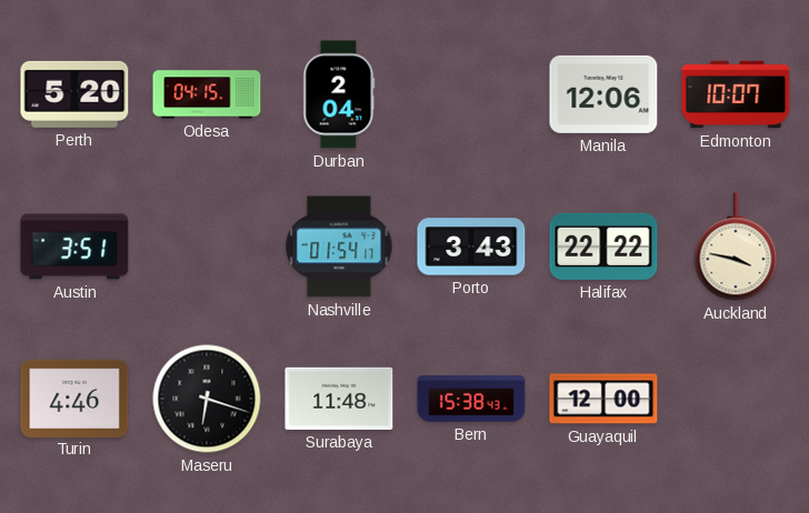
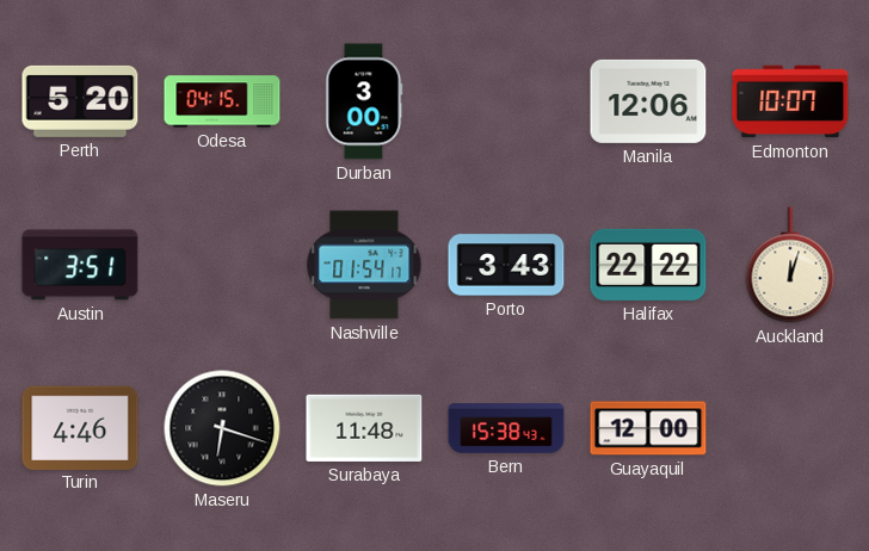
Durban: 2:04 -> 3:00 (364, 101)
Auckland: 3:47 -> 12:03 (790, 265)
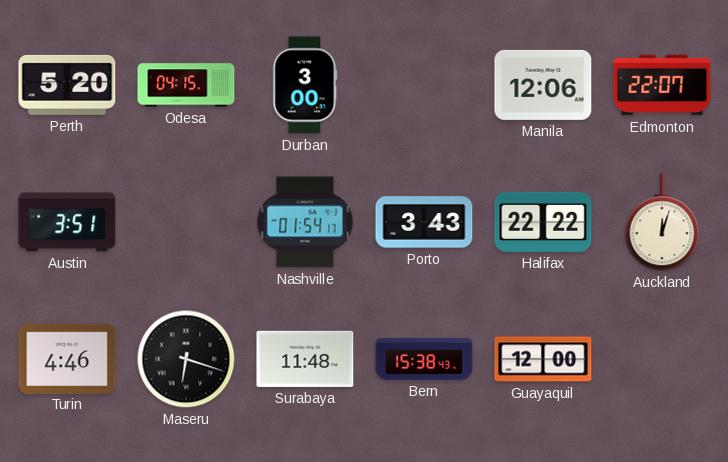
Edmonton: 10:07 -> 22:07 (662, 85)
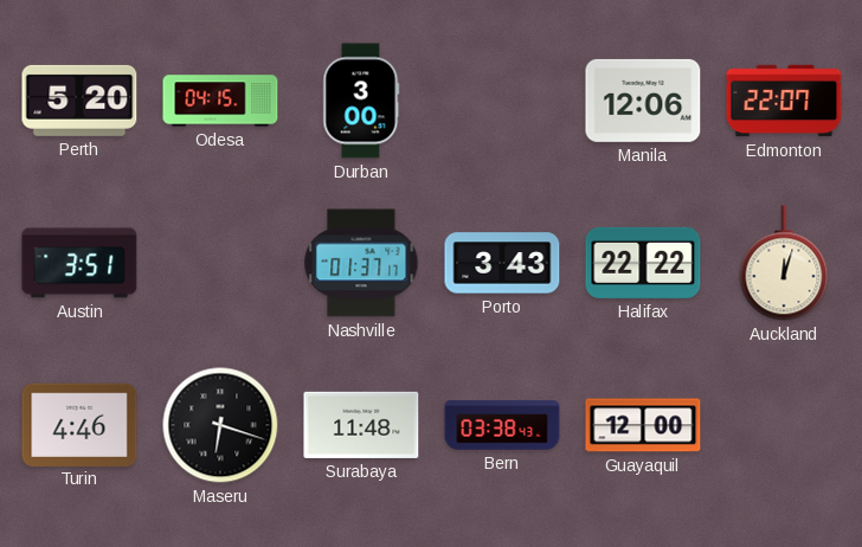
Nashville: 01:54 -> 01:37 (361, 263)
Bern: 15:38 -> 03:38 (502, 425)
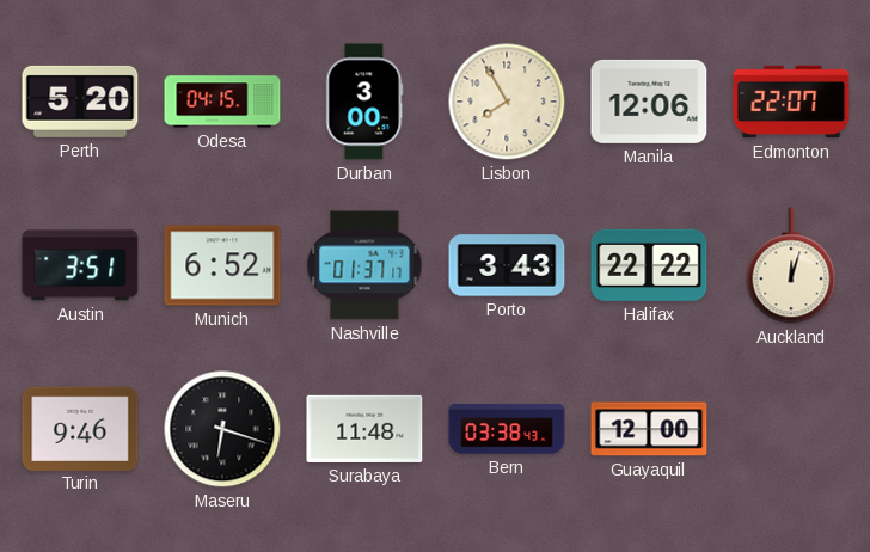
Lisbon: none -> 7:55 (507, 102)
Munich: none -> 6:52 (222, 265)
Turin: 4:46 -> 9:46 (80, 428)
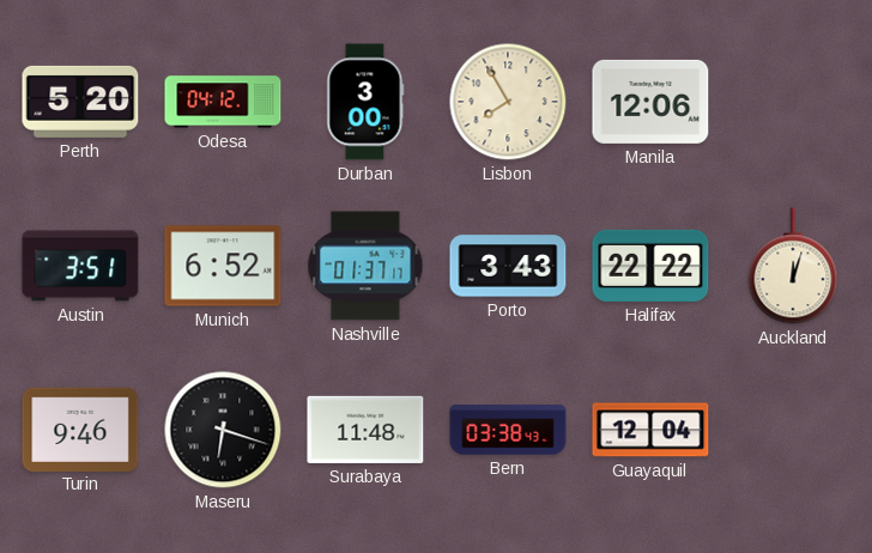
Odesa: 04:15 -> 04:12 (223, 102)
Edmonton: 22:07 -> none (791, 102)
Guayaquil: 12:00 -> 12:04 (650, 430)
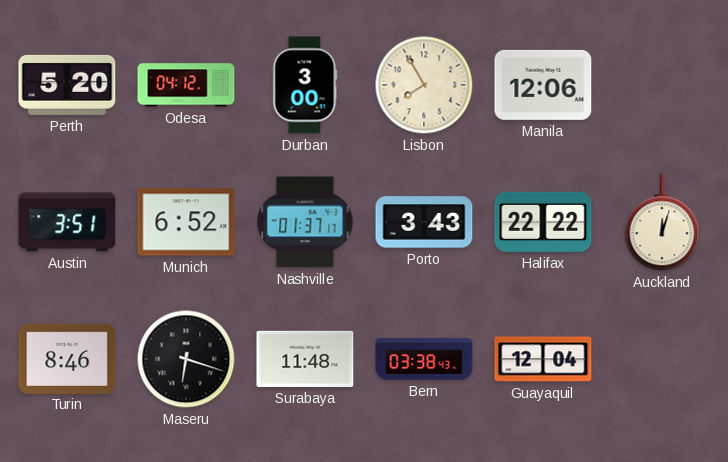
Turin: 9:46 -> 8:46 (67, 358)
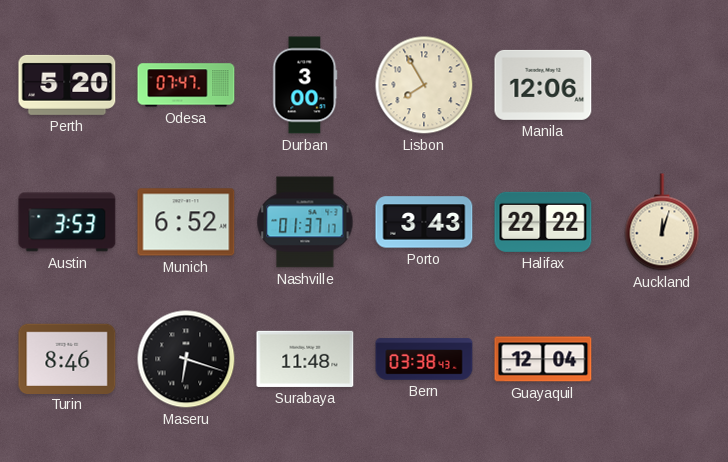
Odesa: 04:12 -> 07:47 (186, 85)
Austin: 3:51 -> 3:53 (67, 222)
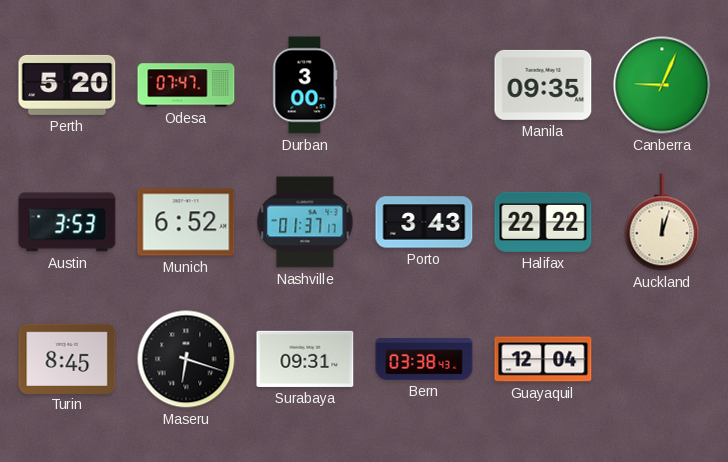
Lisbon: 7:55 -> none (424, 85)
Manila: 12:06 -> 09:35 (543, 85)
Canberra: none -> 9:04 (662, 85)
Turin: 8:46 -> 8:45 (67, 358)
Surabaya: 11:48 -> 09:31 (305, 359)
